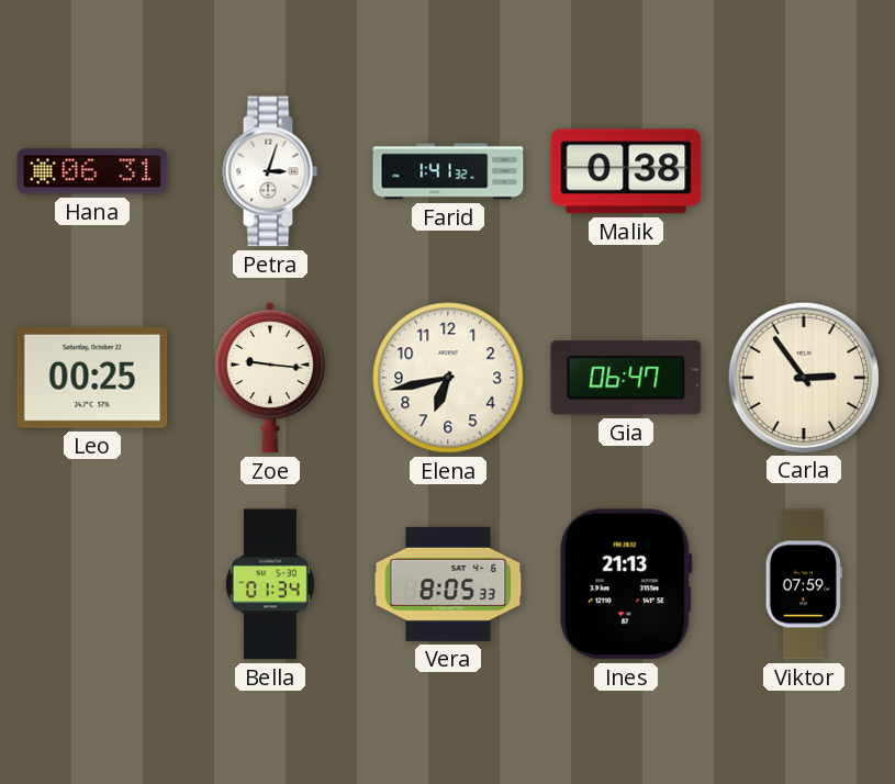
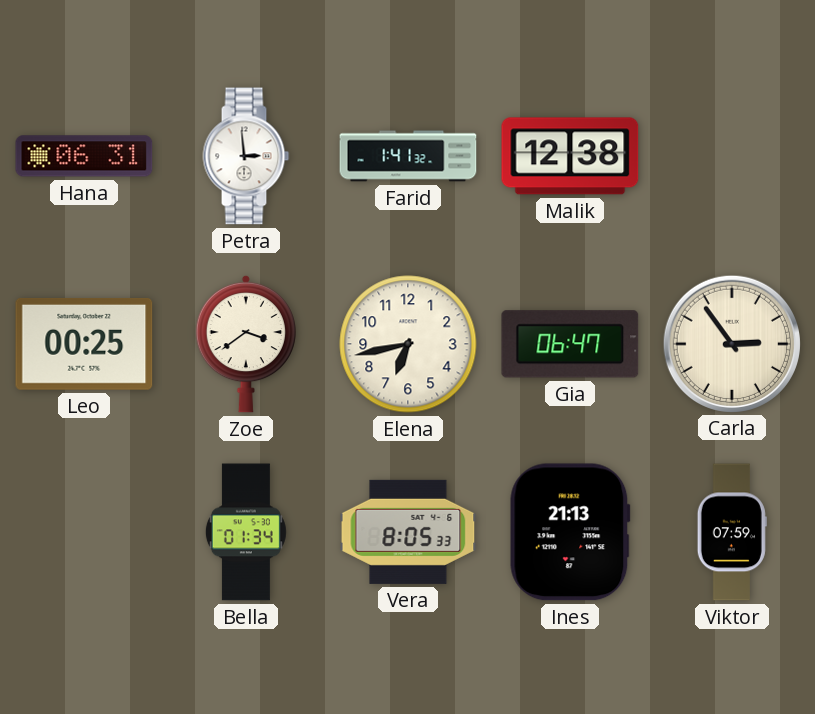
Petra: 3:03 -> 2:59 (246, 156)
Malik: 0:38 -> 12:38 (570, 156)
Zoe: 9:16 -> 3:39 (246, 344)
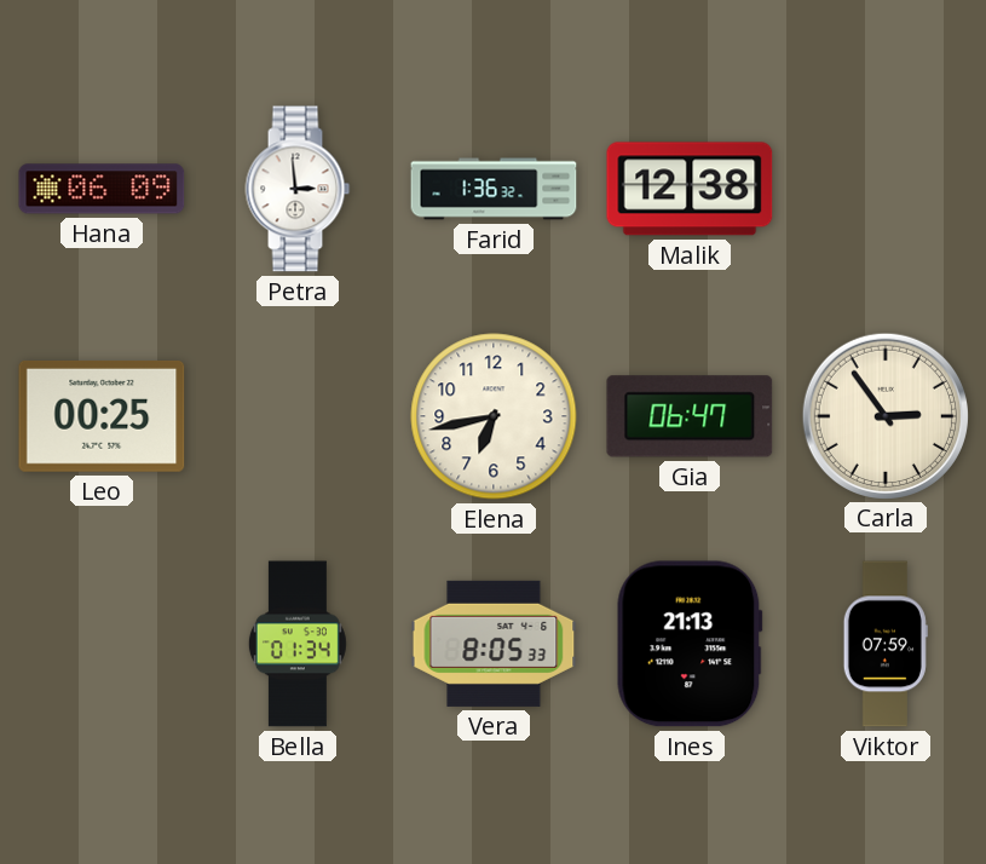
Hana: 06:31 -> 06:09 (102, 189)
Farid: 1:41 -> 1:36 (494, 189)
Zoe: 3:39 -> none (246, 344)
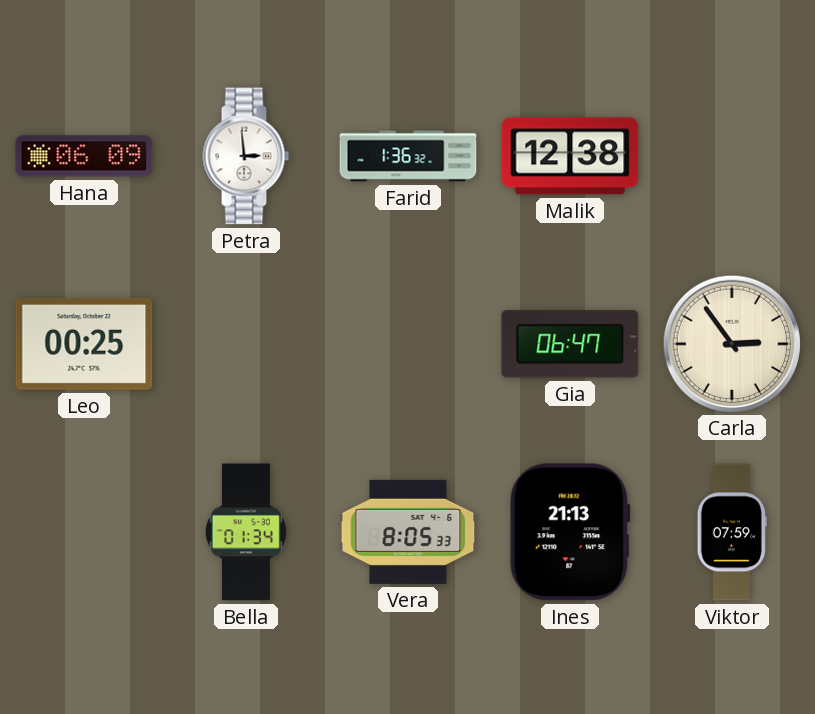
Elena: 6:43 -> none (494, 416)
